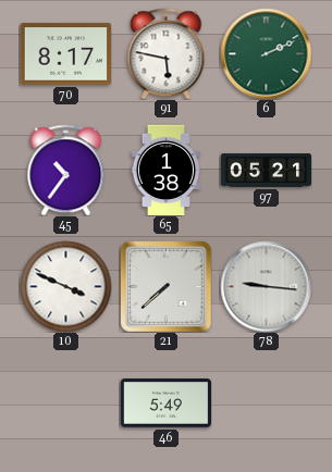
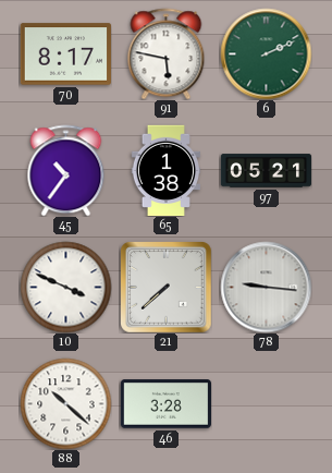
88: none -> 10:22 (65, 403)
46: 5:49 -> 3:28 (165, 404)
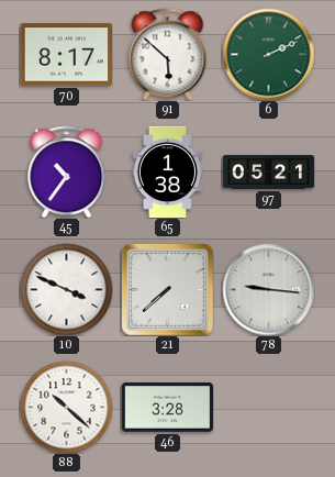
91: 5:47 -> 5:52 (168, 54)
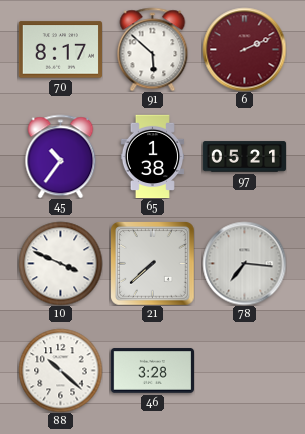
6 dial: green -> burgundy (244, 49)
78: 9:16 -> 7:16 (244, 263)
